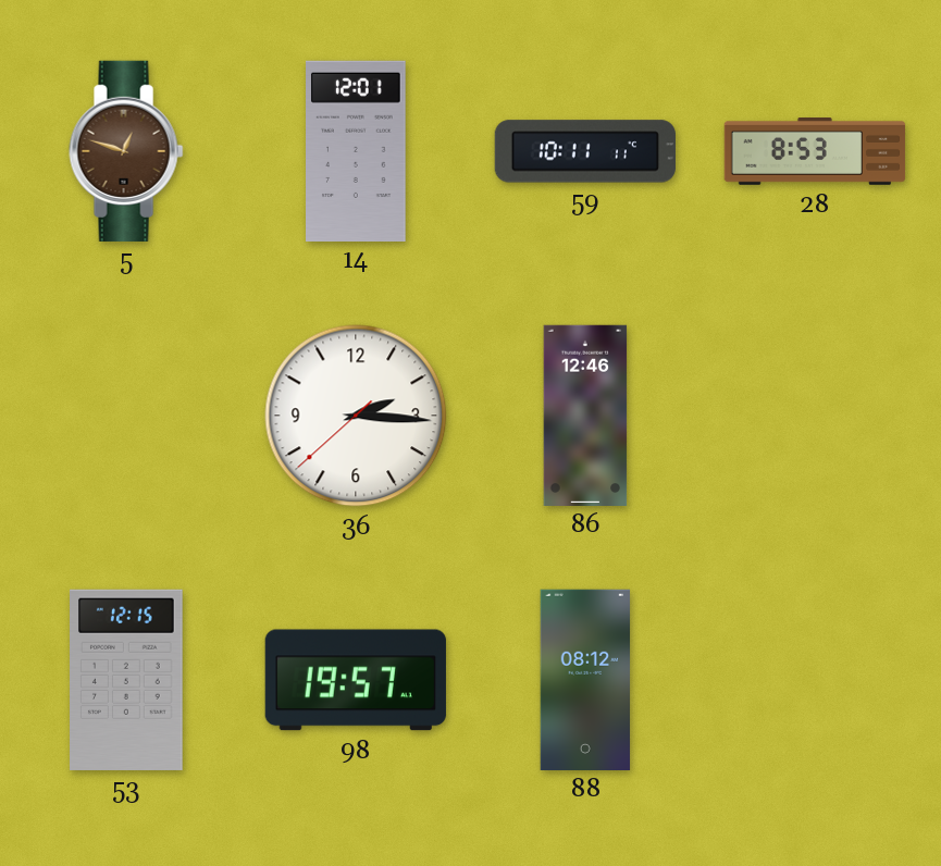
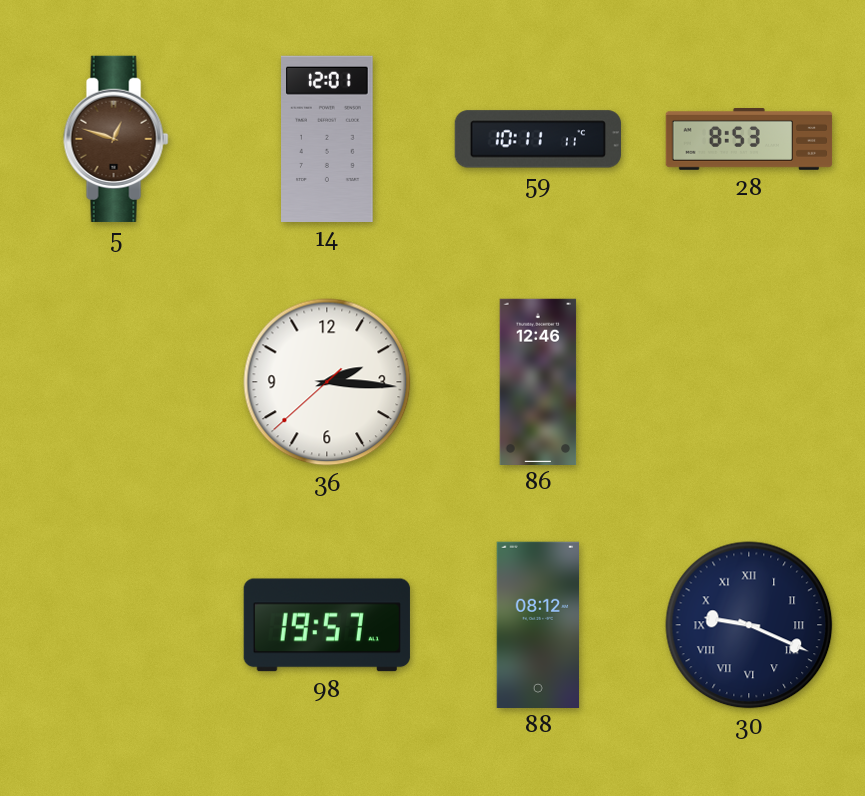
53: 12:15 -> none (126, 680)
30: none -> 9:19 (749, 625)
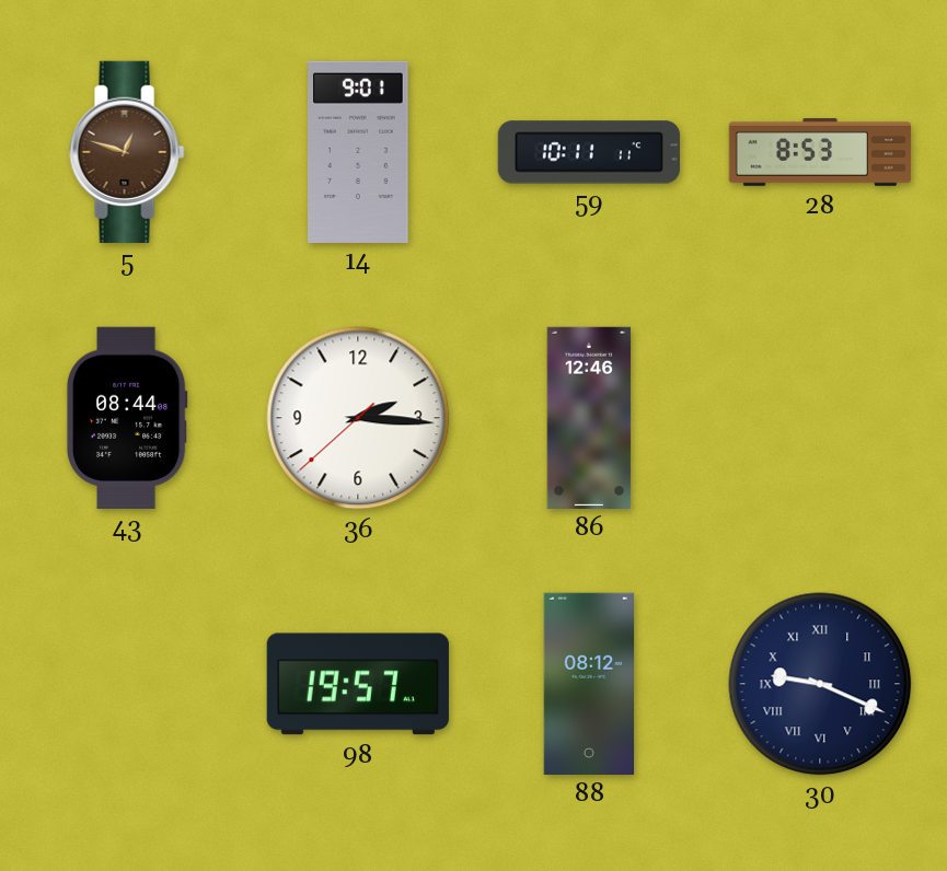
14: 12:01 -> 9:01 (358, 151)
43: none -> 08:44 (127, 418)
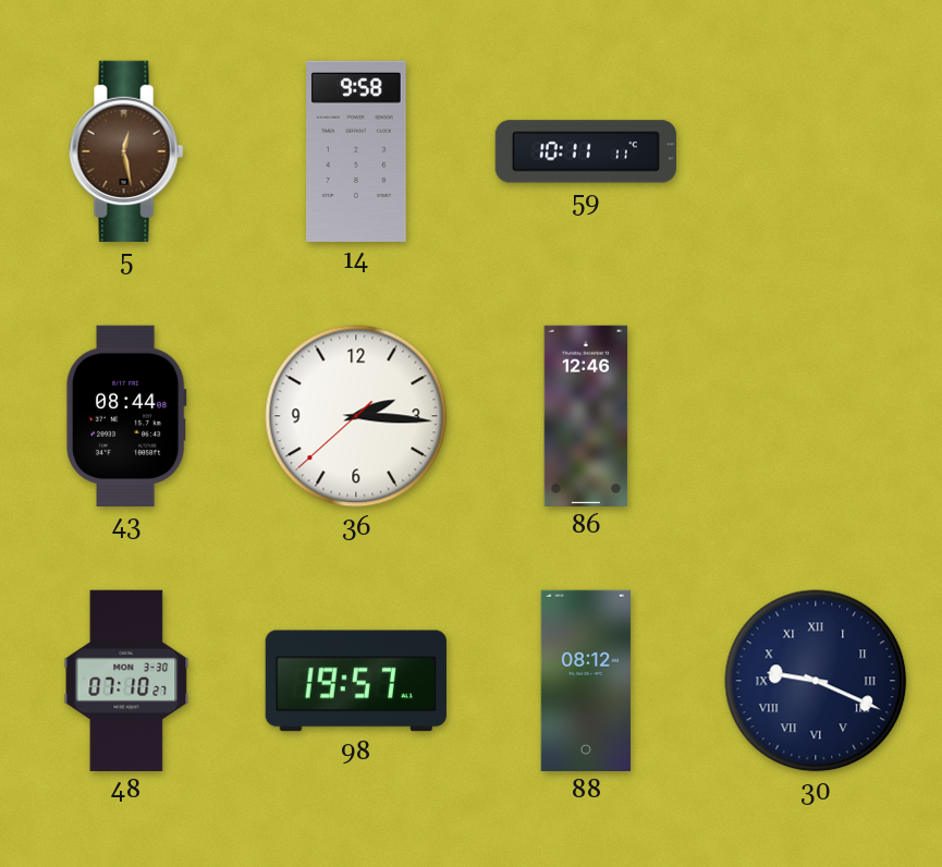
5: 12:48 -> 12:28 (126, 151)
14: 9:01 -> 9:58 (356, 150)
28: 8:53 -> none (820, 153)
48: none -> 07:10 (126, 680)
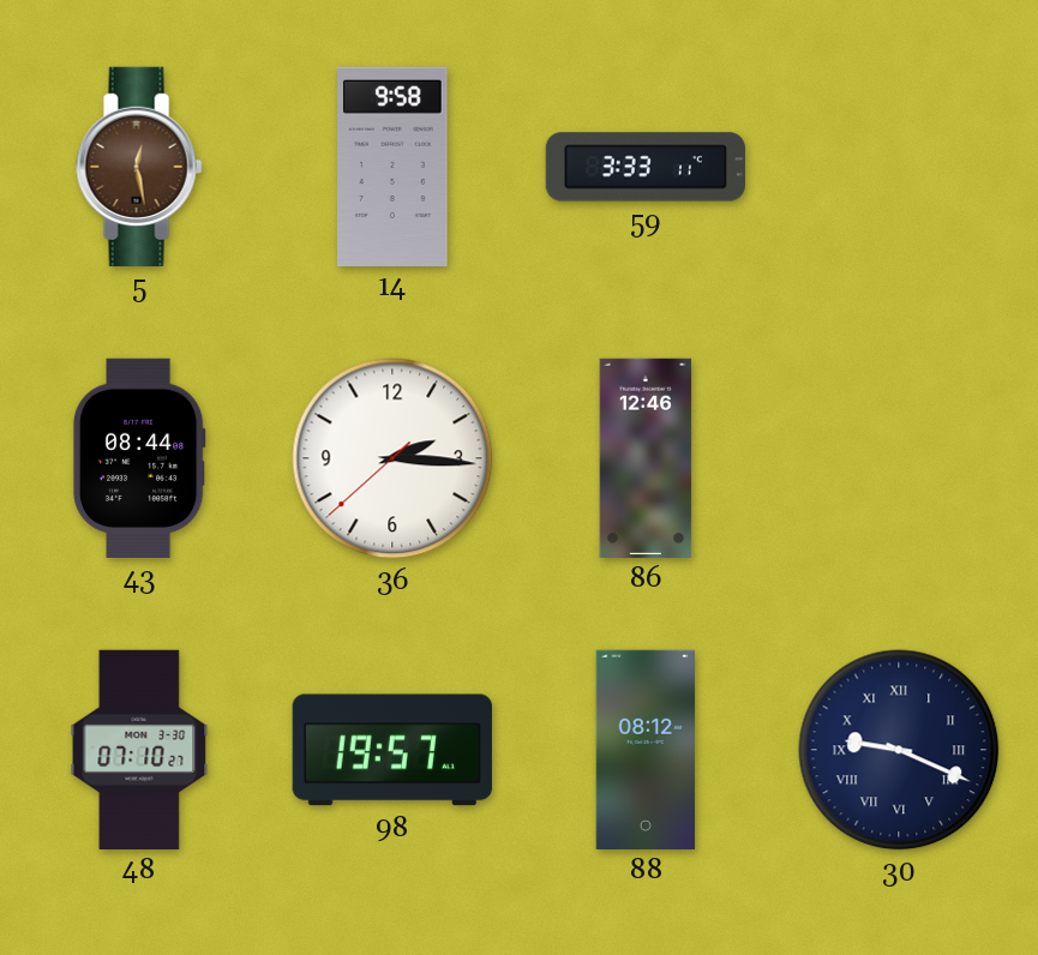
59: 10:11 -> 3:33 (644, 167)
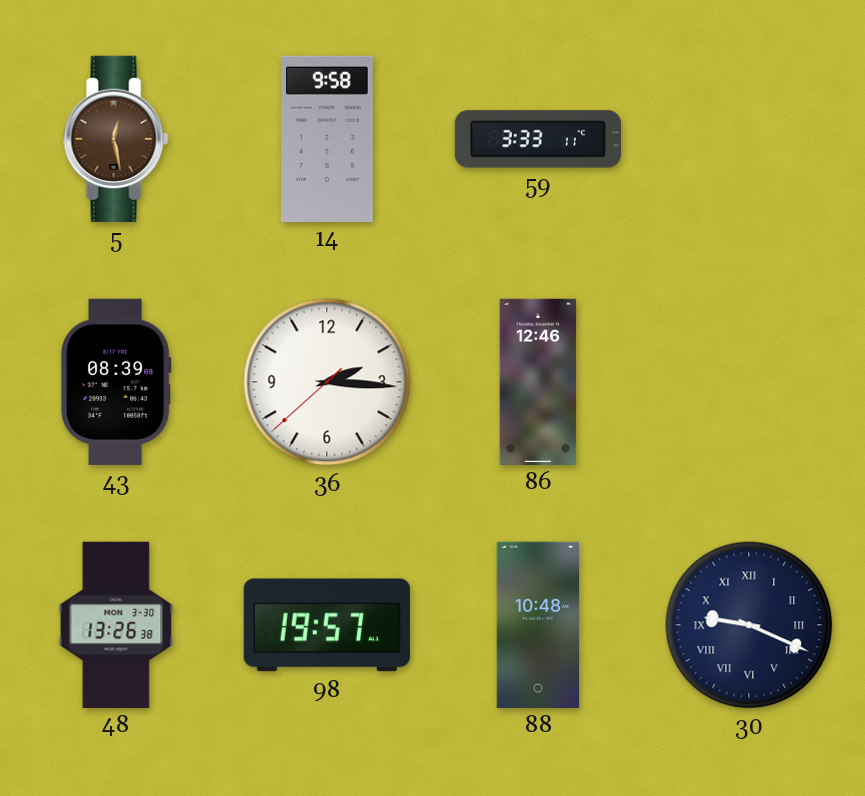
43: 08:44 -> 08:39 (116, 382)
48: 07:10 -> 13:26 (116, 624)
88: 08:12 -> 10:48 (538, 624)
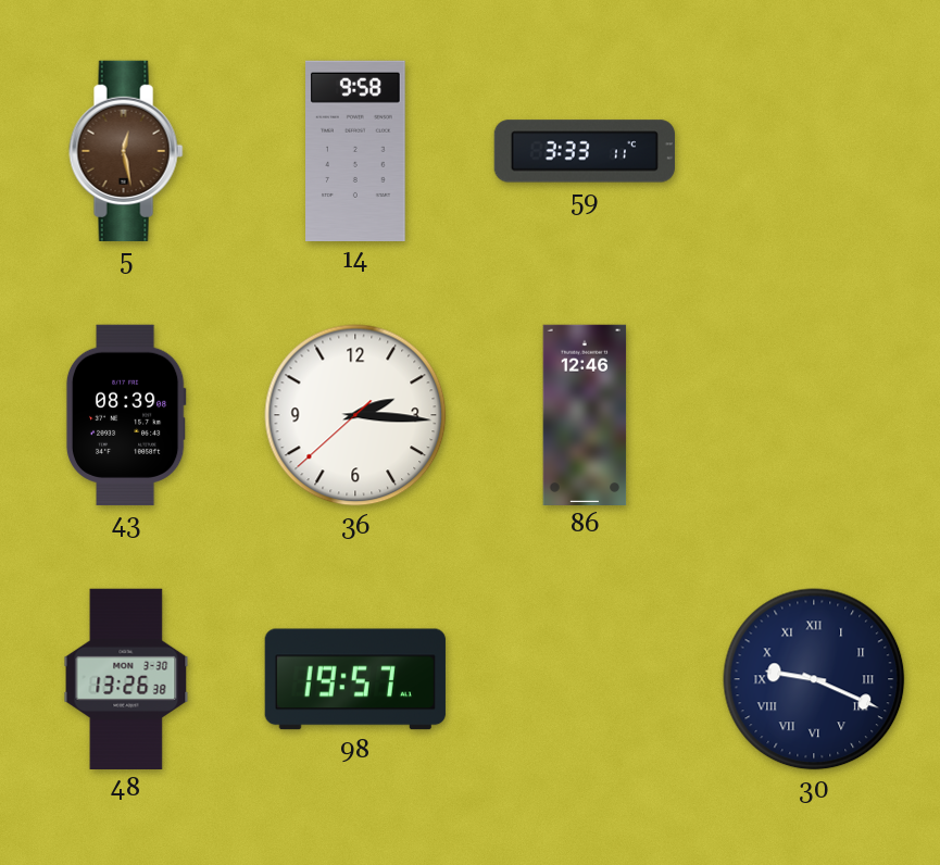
88: 10:48 -> none (538, 624)
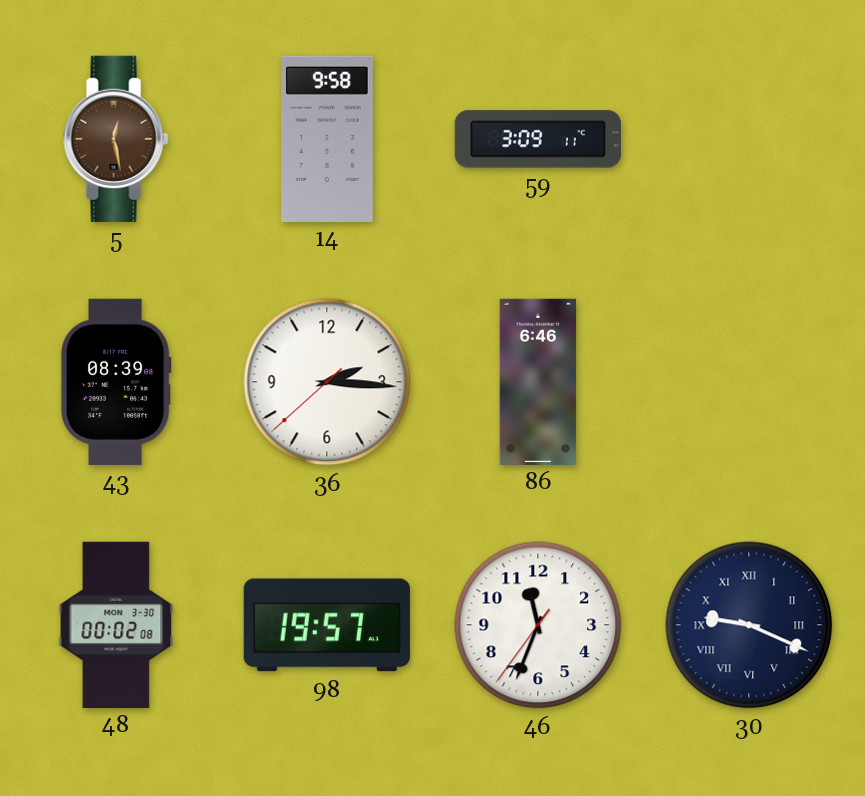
59: 3:33 -> 3:09 (537, 139)
86: 12:46 -> 6:46 (538, 381)
48: 13:26 -> 00:02 (116, 624)
46: none -> 11:33 (538, 625)
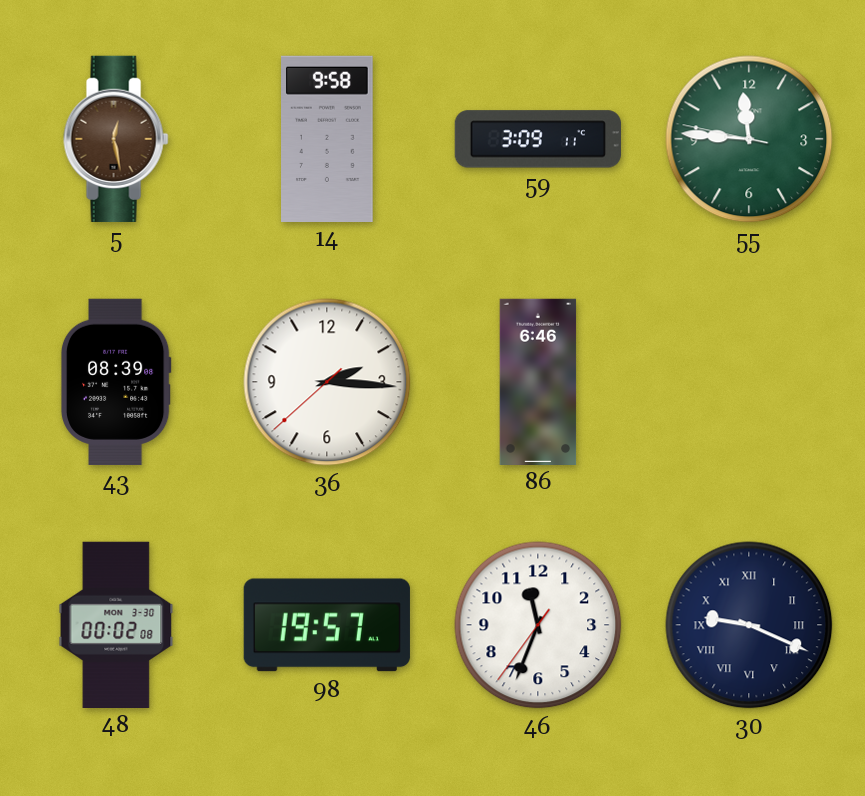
55: none -> 11:45 (749, 139)
